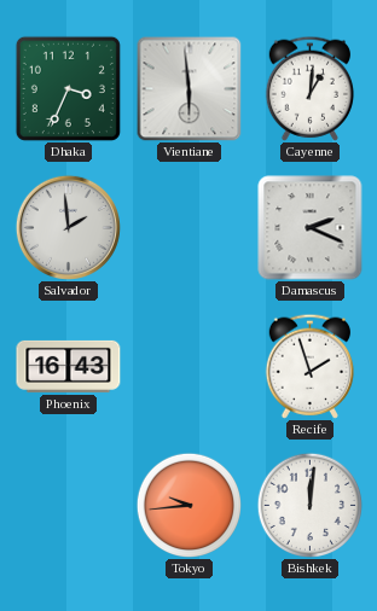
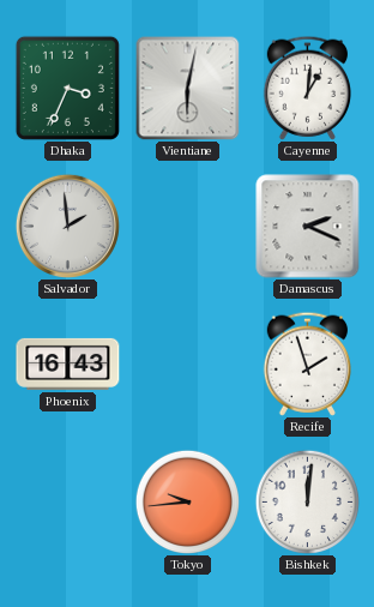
Vientiane: 5:59 -> 6:02 (187, 88)
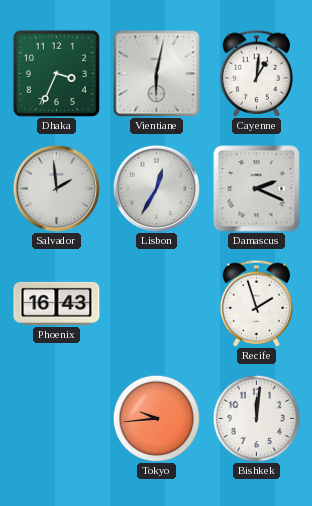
Lisbon: none -> 12:35 (156, 188)
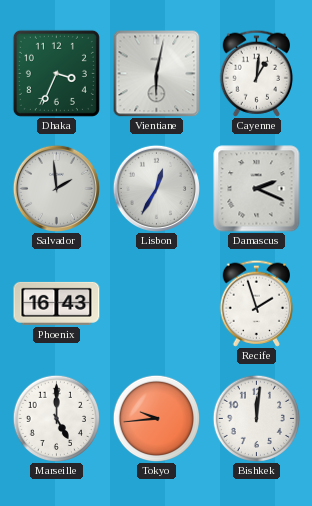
Marseille: none -> 5:00 (56, 418)
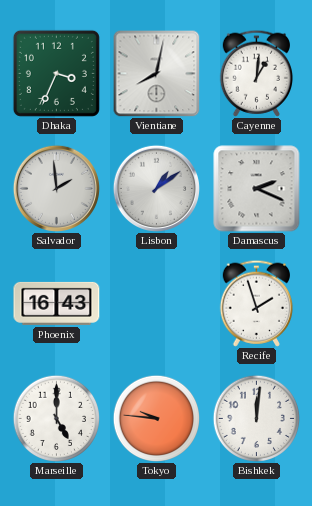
Vientiane: 6:02 -> 8:02 (156, 73)
Lisbon: 12:35 -> 1:09 (156, 188)
Tokyo: 9:44 -> 9:46 (156, 418)
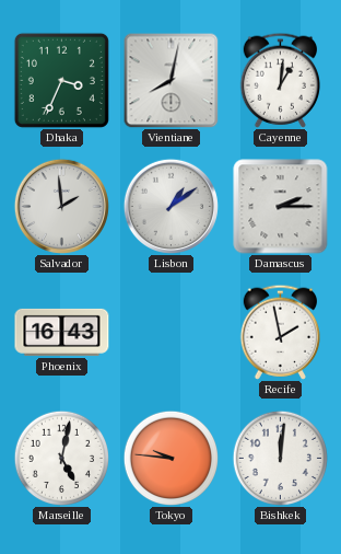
Damascus: 2:19 -> 2:15 (281, 207)
Recife: 1:57 -> 1:58 (281, 332)
Marseille: 5:00 -> 5:02 (61, 458)
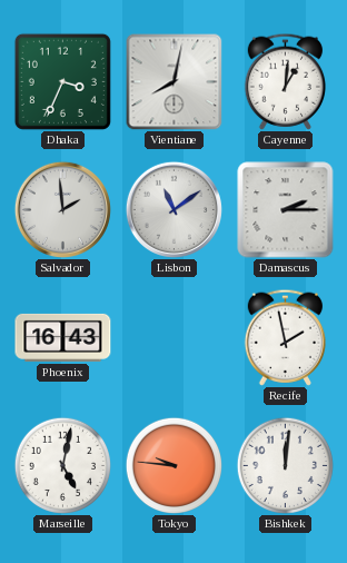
Lisbon: 1:09 -> 11:09 (173, 209)
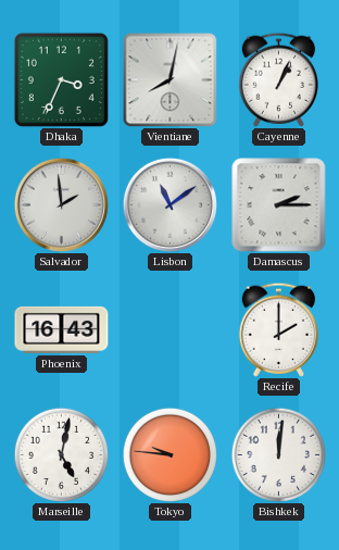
Cayenne: 1:01 -> 1:04 (279, 79)
Recife: 1:58 -> 2:00 (279, 329)
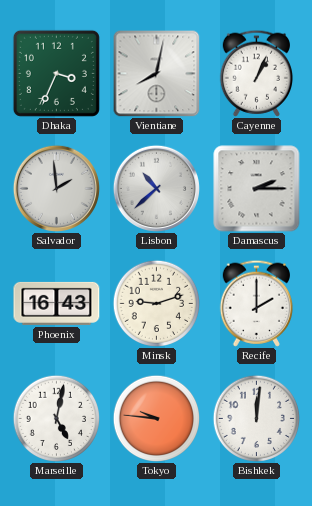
Lisbon: 11:09 -> 10:38 (156, 188)
Minsk: none -> 9:12 (156, 303)
